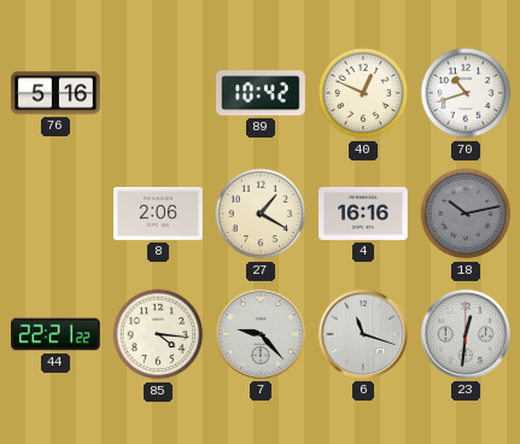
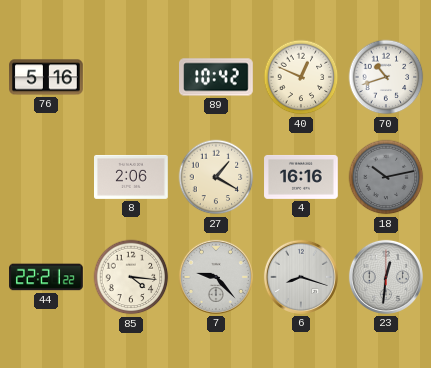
6: 11:18 -> 8:18 (301, 277)
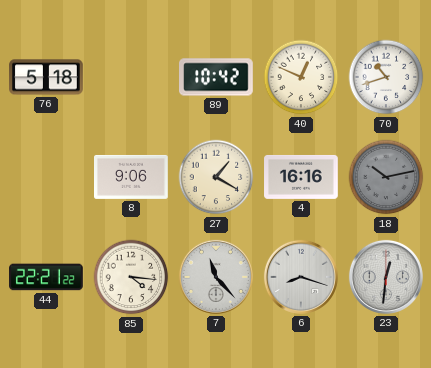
76: 5:16 -> 5:18 (46, 77)
8: 2:06 -> 9:06 (132, 177)
7: 9:23 -> 11:23 (216, 277)
